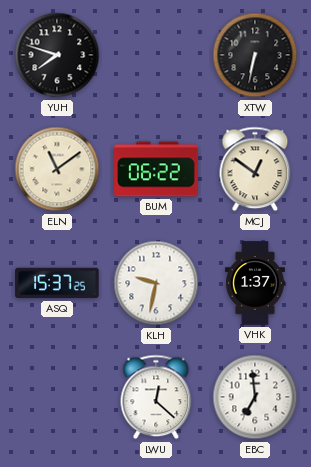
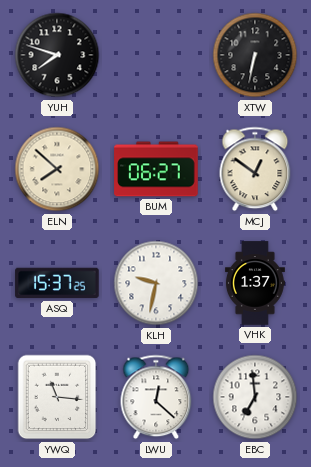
ELN: 11:09 -> 7:52 (57, 169)
BUM: 06:22 -> 06:27 (156, 169)
YWQ: none -> 11:16 (57, 397)
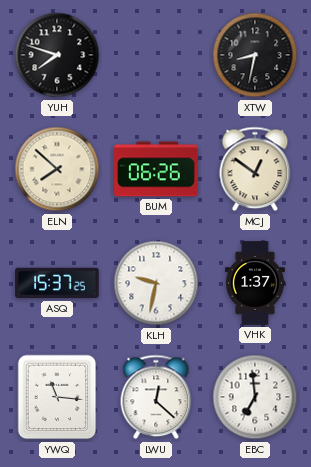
XTW: 6:32 -> 8:32 (255, 55)
BUM: 06:27 -> 06:26 (156, 169)
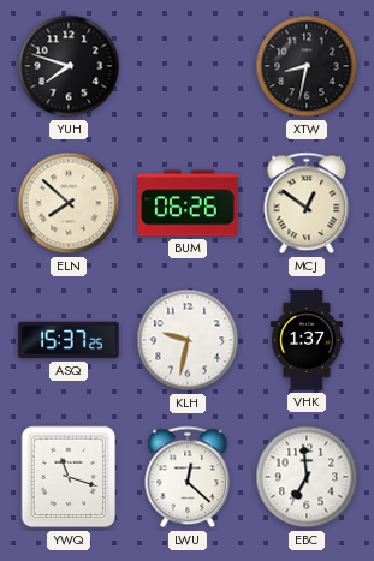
YWQ: 11:16 -> 11:18 (69, 477)
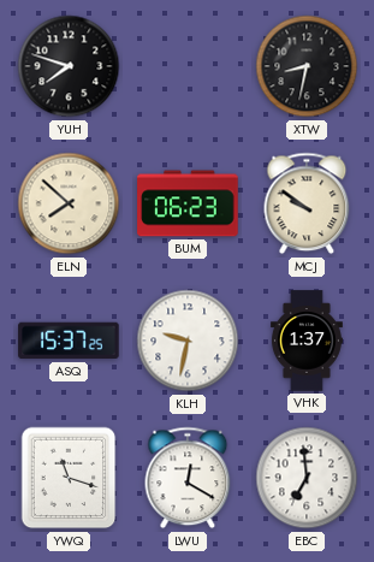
BUM: 06:26 -> 06:23 (188, 203)
MCJ: 12:51 -> 9:51 (307, 203)
LWU: 12:22 -> 12:20 (188, 478)
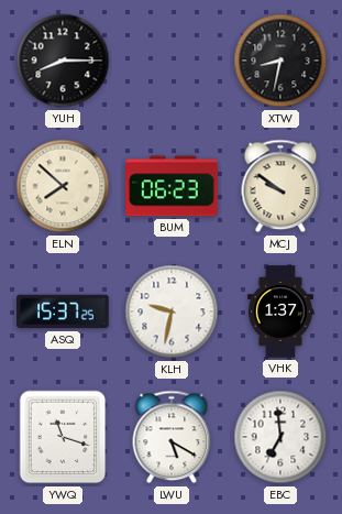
YUH: 7:48 -> 8:15 (63, 61)
LWU: 12:20 -> 5:20 (172, 437)
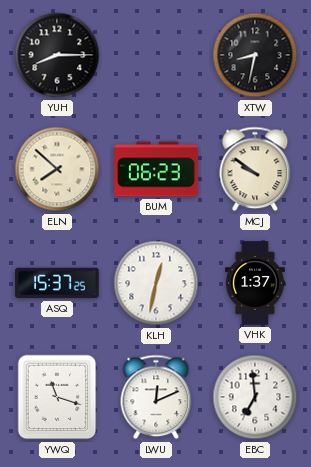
KLH: 9:32 -> 12:32 (156, 283)
LWU: 5:20 -> 12:11 (156, 397)
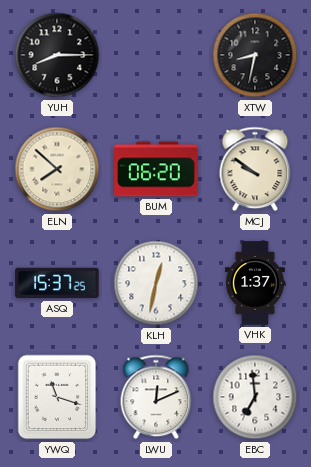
BUM: 06:23 -> 06:20 (156, 169)
